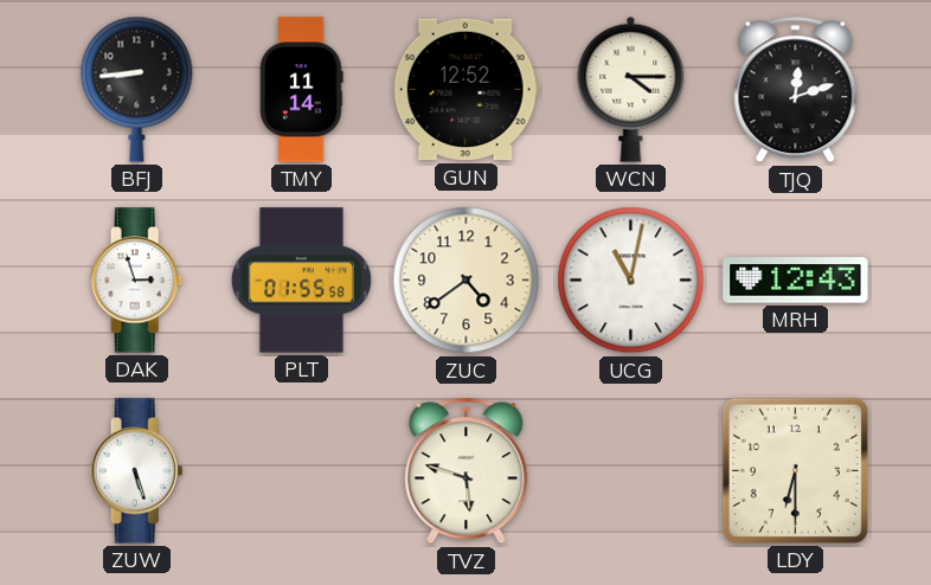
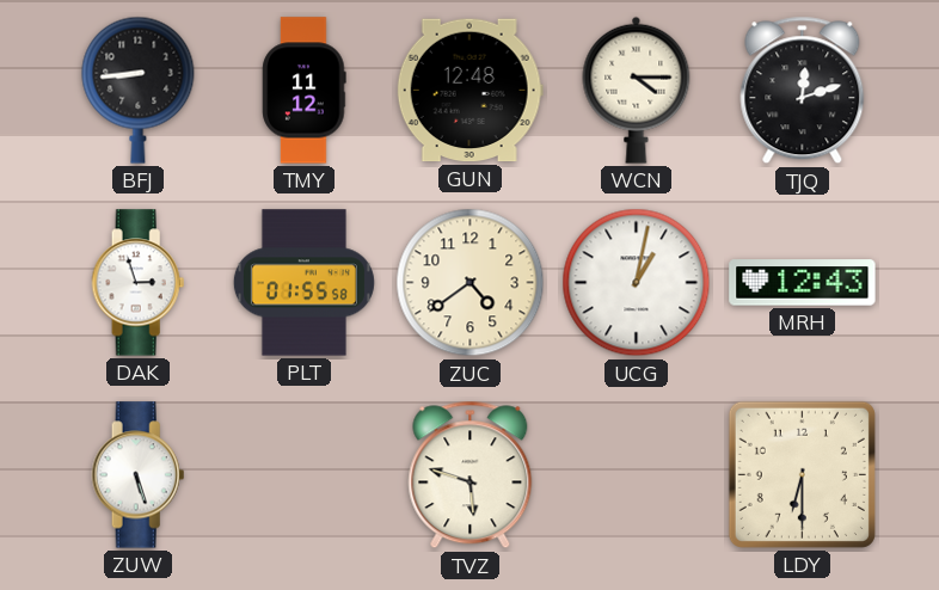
TMY: 11:14 -> 11:12 (305, 91)
GUN: 12:52 -> 12:48 (469, 91)
UCG: 11:02 -> 1:02 (637, 283)
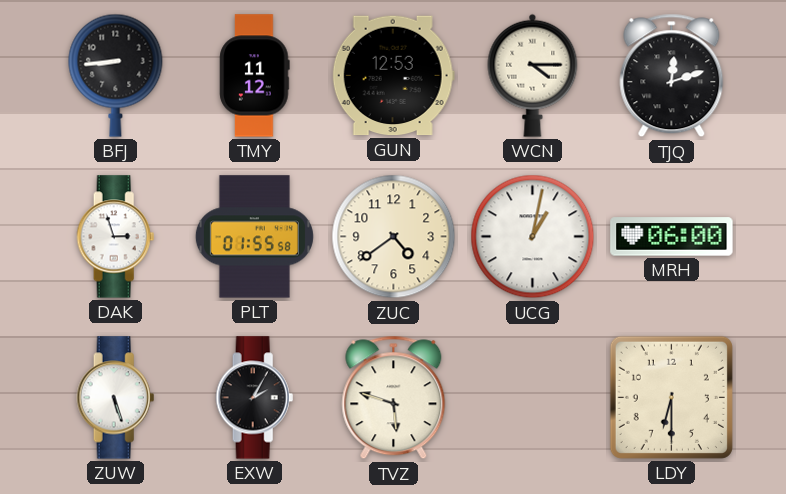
GUN: 12:48 -> 12:53 (393, 76)
MRH: 12:43 -> 06:00 (672, 237)
EXW: none -> 2:05 (255, 398)
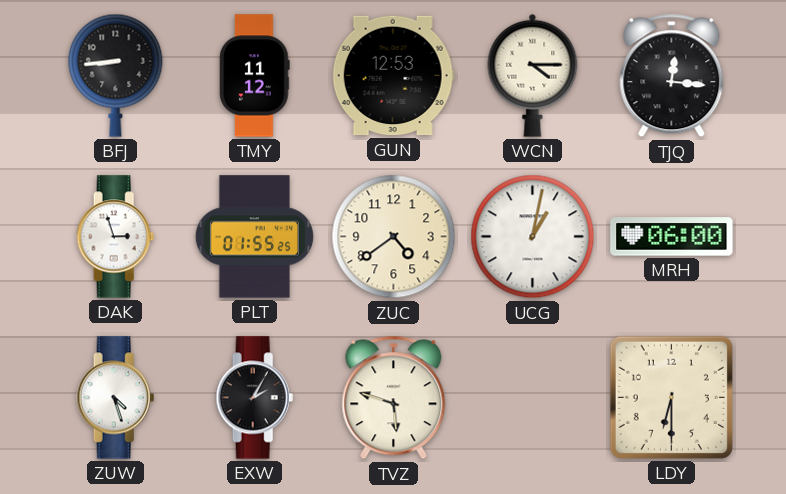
TJQ: 12:12 -> 12:16 (672, 76)
PLT: 01:55:58 -> 01:55:25 (254, 237)
ZUW: 5:27 -> 4:27 (116, 398)
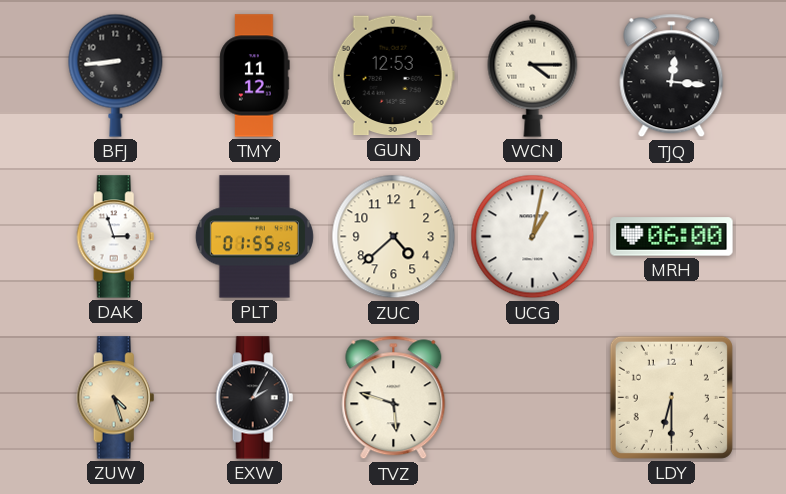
ZUC: 4:39 -> 4:38 (394, 237)
ZUW dial: white -> champagne (116, 398)
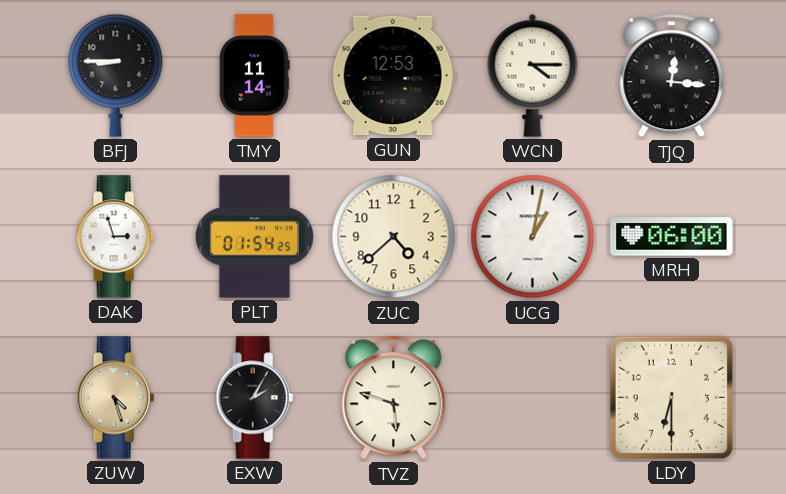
BFJ: 8:44 -> 8:45 (116, 75)
TMY: 11:12 -> 11:14 (255, 76)
PLT: 01:55 -> 01:54 (254, 237)
